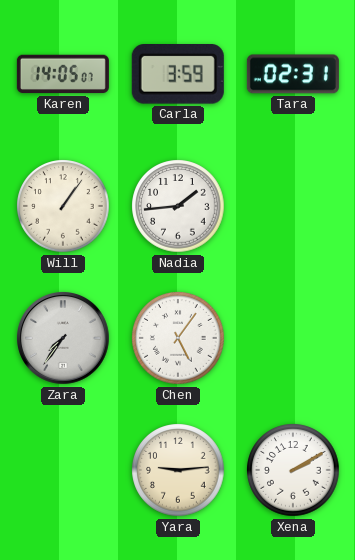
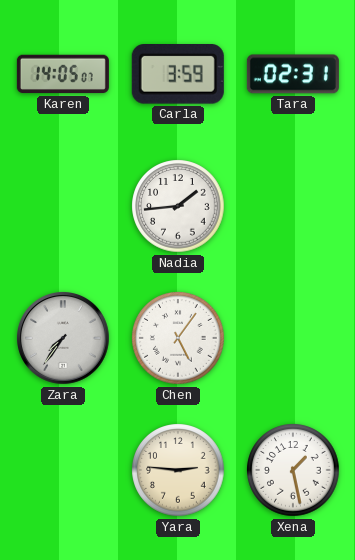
Will: 1:06 -> none (63, 206)
Yara: 9:14 -> 2:46 (178, 470)
Xena: 2:10 -> 1:28 (293, 470)
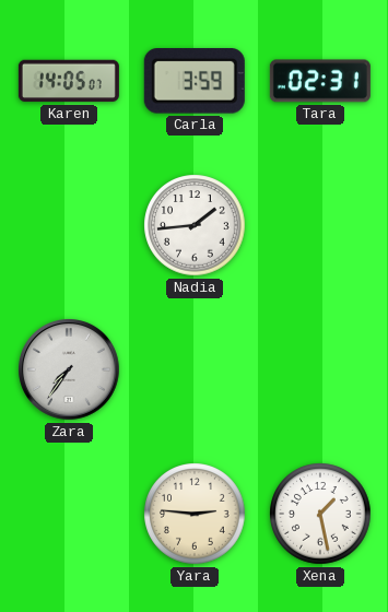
Chen: 5:06 -> none (178, 338)
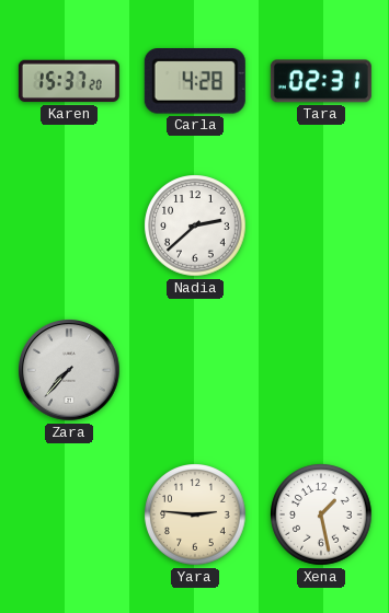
Karen: 14:05 -> 15:37 (69, 81)
Carla: 3:59 -> 4:28 (195, 82)
Nadia: 1:44 -> 2:38 (195, 225)
Zara: 7:36 -> 7:37 (70, 371)
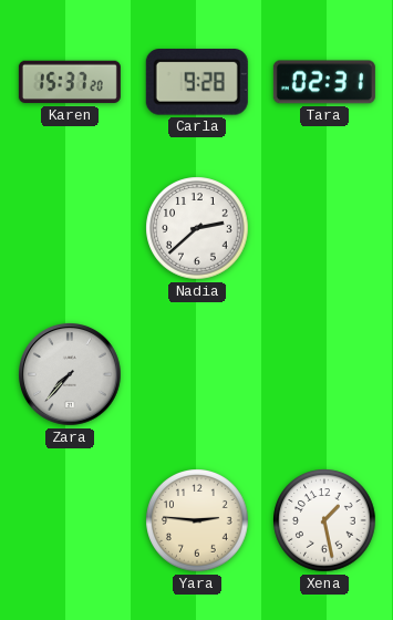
Carla: 4:28 -> 9:28 (197, 83)
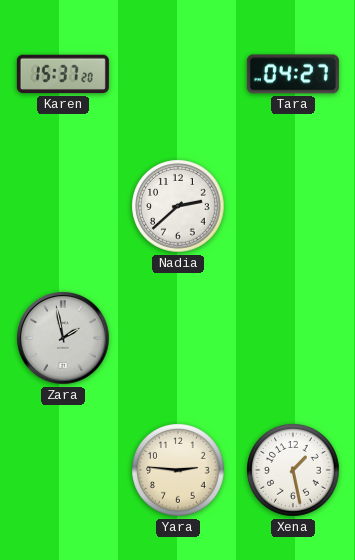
Carla: 9:28 -> none (197, 83)
Tara: 02:31 -> 04:27 (293, 74)
Zara: 7:37 -> 1:58 (64, 339)
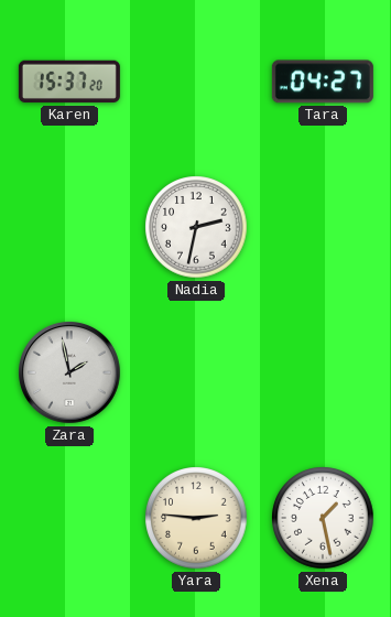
Nadia: 2:38 -> 2:32 (196, 227)
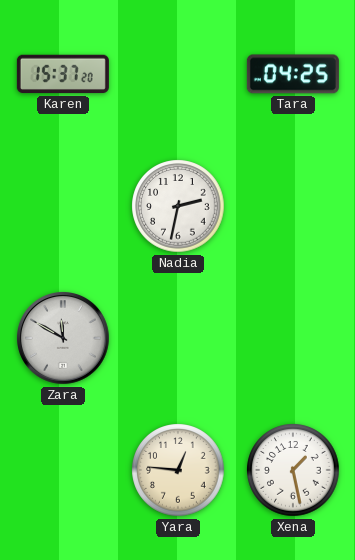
Tara: 04:27 -> 04:25 (293, 74)
Zara: 1:58 -> 11:50 (64, 339)
Yara: 2:46 -> 12:46 (178, 470)
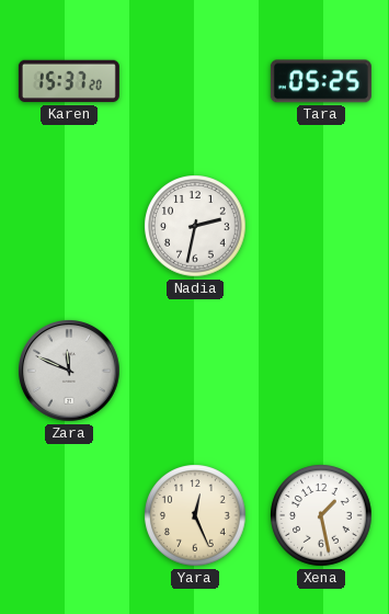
Tara: 04:25 -> 05:25 (321, 81)
Zara: 11:50 -> 11:49 (70, 372)
Yara: 12:46 -> 12:26 (195, 515)
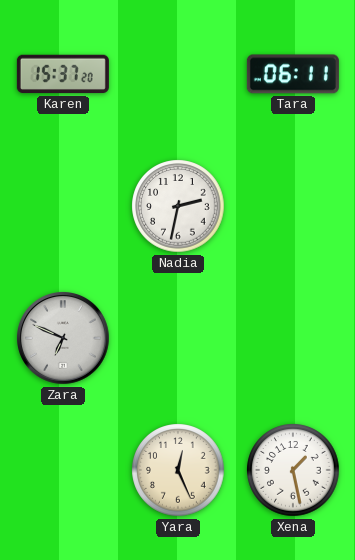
Tara: 05:25 -> 06:11 (293, 74)
Zara: 11:49 -> 6:49 (64, 339)
